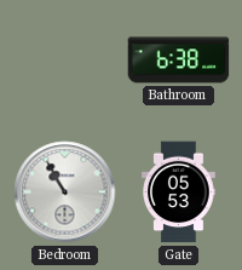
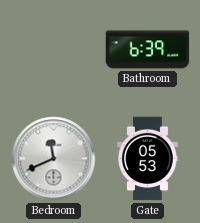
Bathroom: 6:38 -> 6:39 (148, 50)
Bedroom: 10:55 -> 11:41 (54, 159)
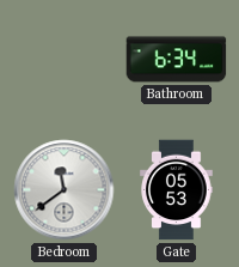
Bathroom: 6:39 -> 6:34 (177, 60)
Bedroom: 11:41 -> 11:39 (65, 190)
